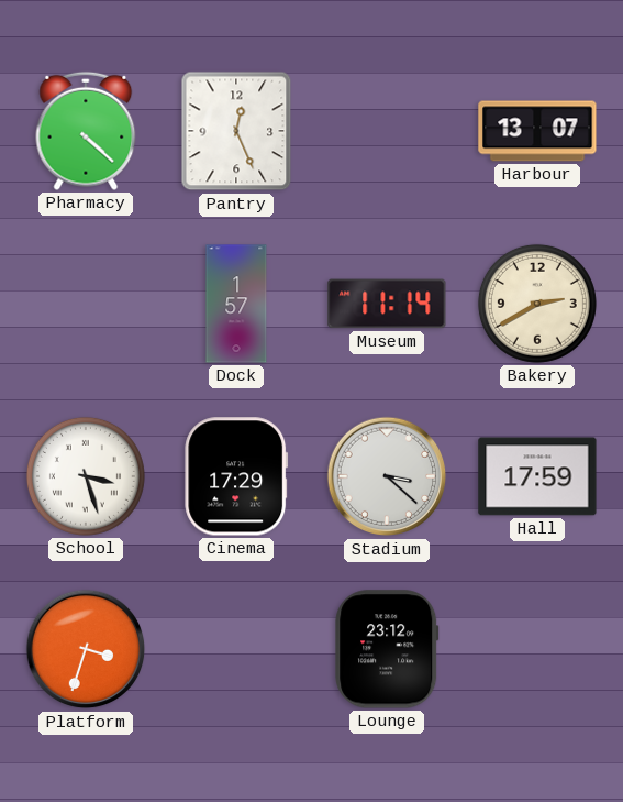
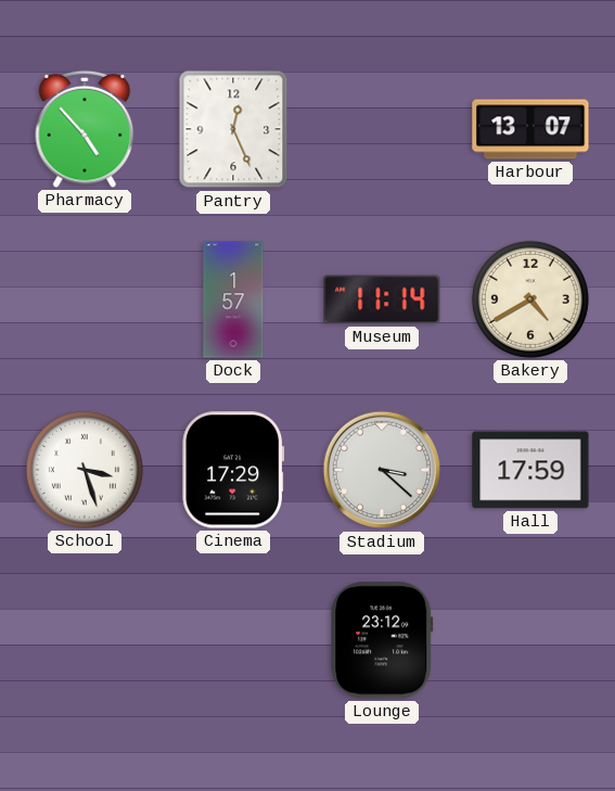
Pharmacy: 4:22 -> 4:53 (85, 129)
Bakery: 2:40 -> 4:40 (530, 299)
Platform: 3:33 -> none (86, 649)
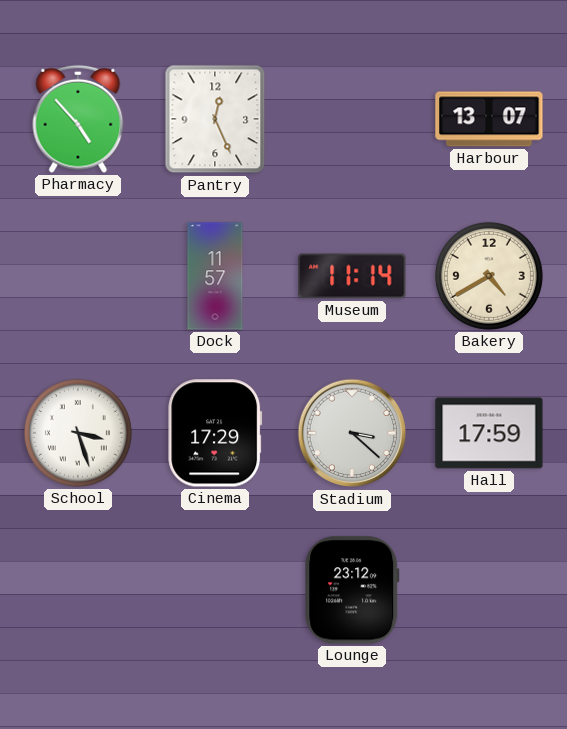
Dock: 1:57 -> 11:57 (215, 276)
